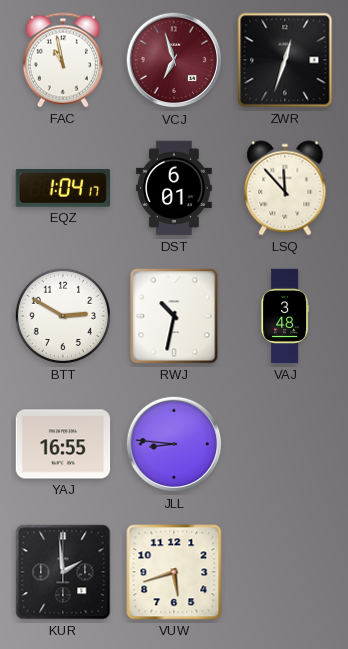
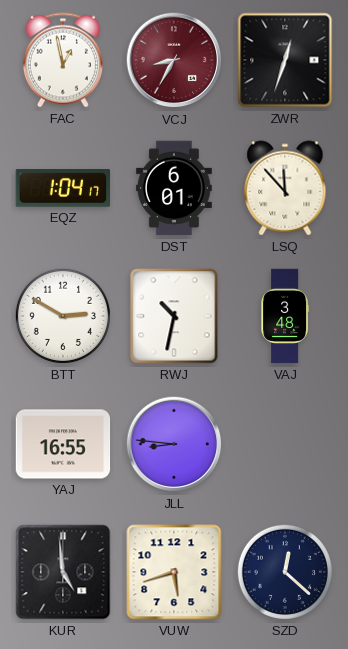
FAC: 10:58 -> 12:58 (63, 60)
VCJ: 6:57 -> 8:35 (174, 60)
KUR: 1:59 -> 4:59 (63, 572)
SZD: none -> 12:22 (285, 572)
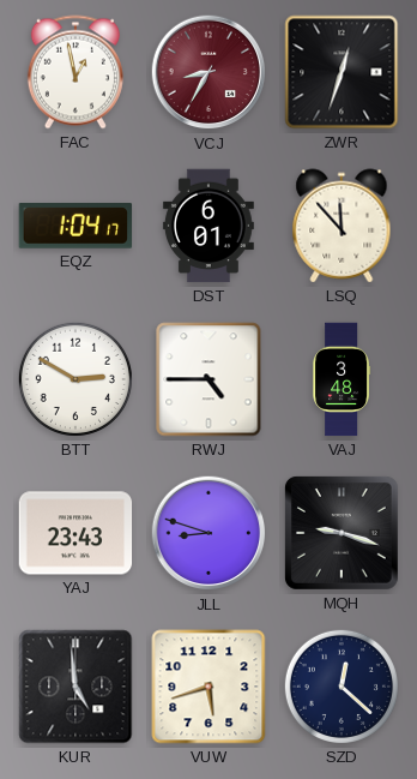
RWJ: 10:32 -> 4:45 (208, 379)
YAJ: 16:55 -> 23:43 (75, 533)
JLL: 8:46 -> 8:48 (208, 533)
MQH: none -> 9:18 (343, 534)
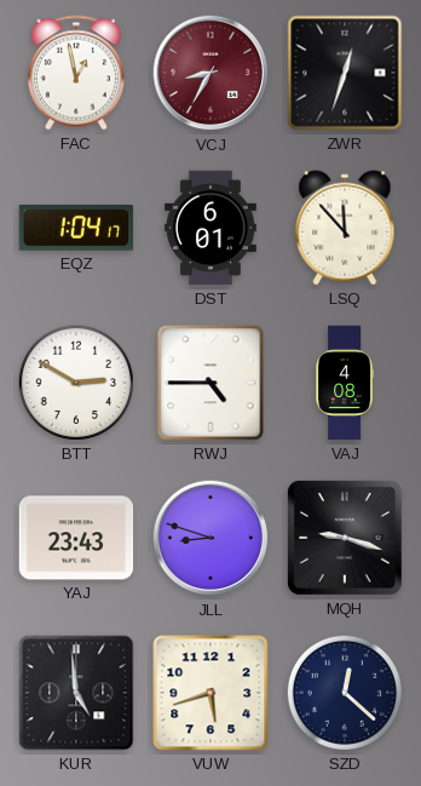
VAJ: 3:48 -> 4:08 (344, 383)
